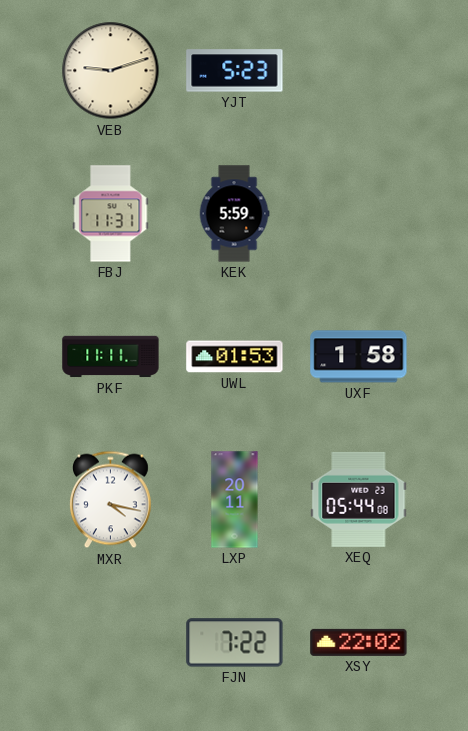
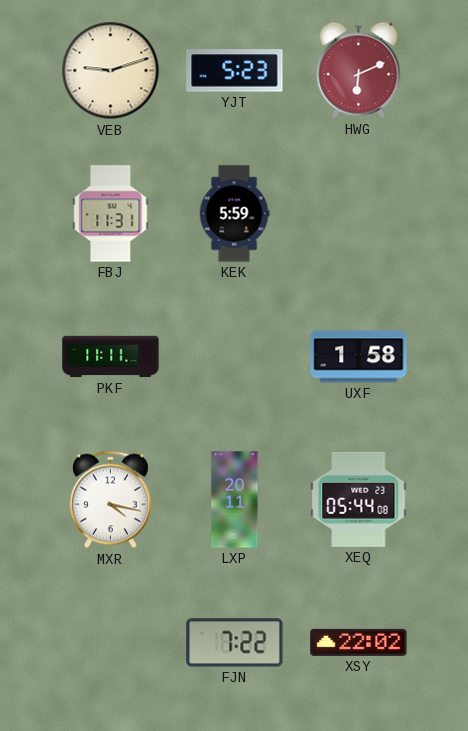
HWG: none -> 6:11 (359, 70)
UWL: 01:53 -> none (235, 357)
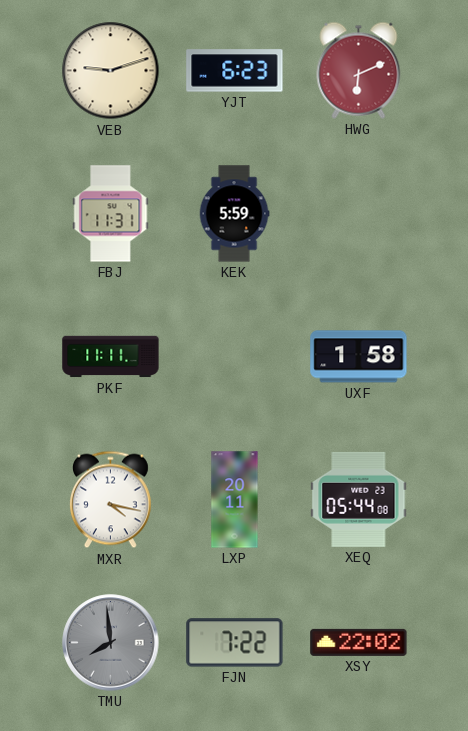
YJT: 5:23 -> 6:23 (235, 71)
TMU: none -> 7:59 (111, 643)
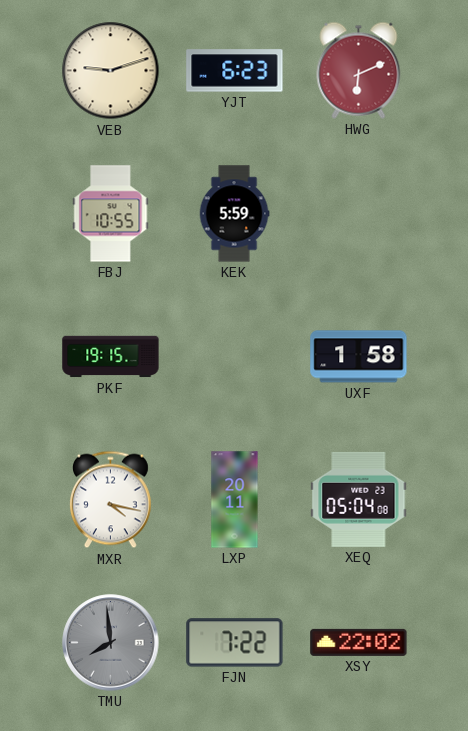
FBJ: 11:31 -> 10:55 (111, 214)
PKF: 11:11 -> 19:15 (111, 357)
XEQ: 05:44 -> 05:04 (359, 499)
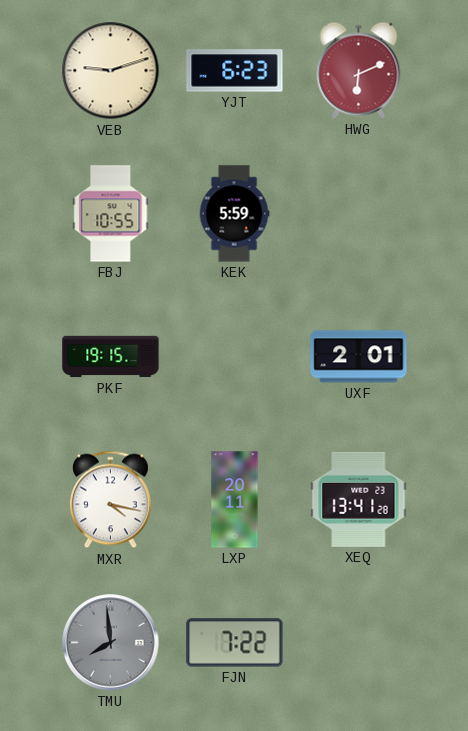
UXF: 1:58 -> 2:01 (359, 357)
XEQ: 05:04 -> 13:41 (359, 499)
XSY: 22:02 -> none (359, 642)
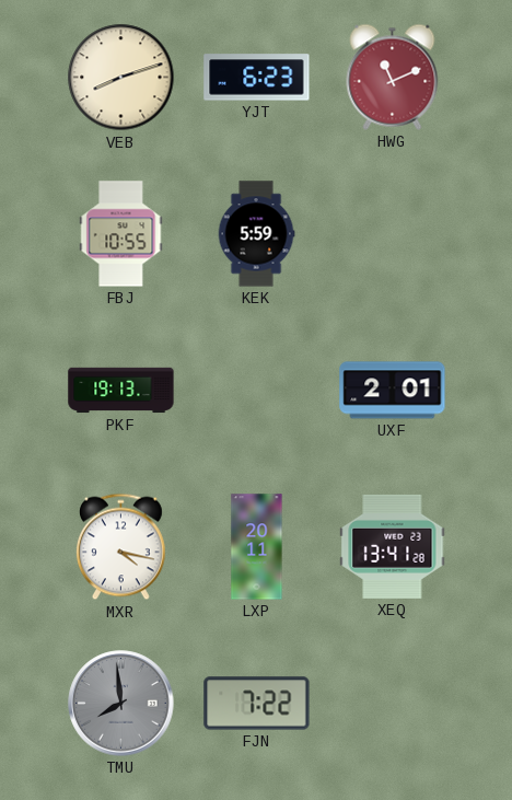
VEB: 9:12 -> 8:12 (121, 78)
HWG: 6:11 -> 11:11 (393, 77)
PKF: 19:15 -> 19:13 (121, 391)
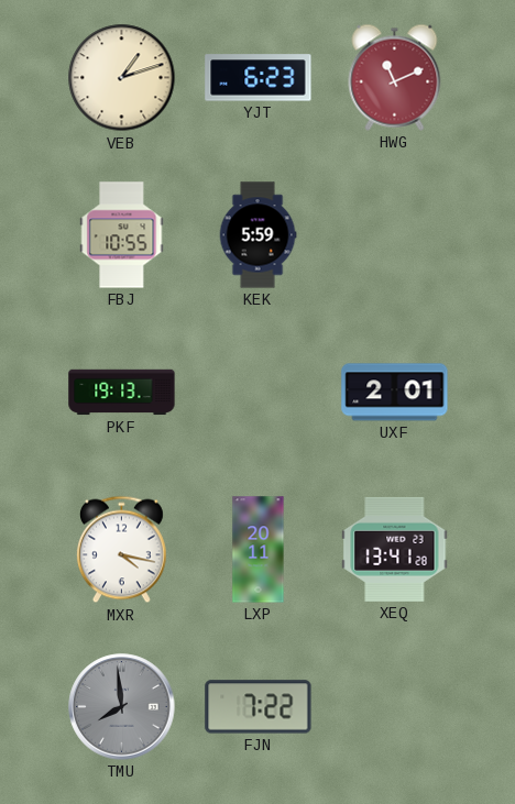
VEB: 8:12 -> 1:12 (122, 78)
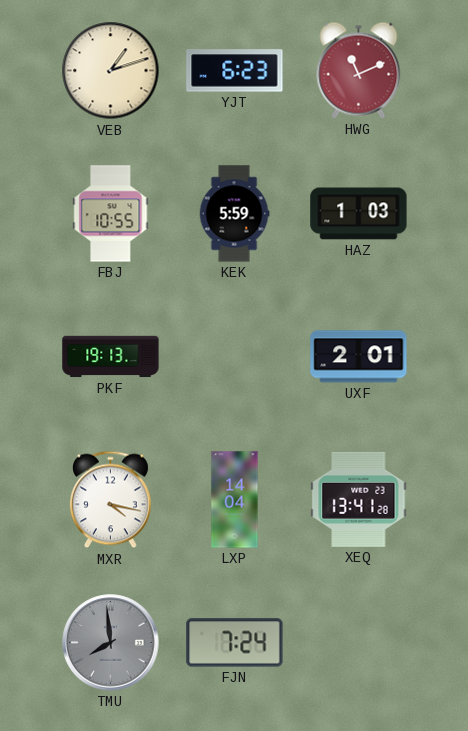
HAZ: none -> 1:03 (359, 214)
LXP: 20:11 -> 14:04 (235, 500)
FJN: 7:22 -> 7:24 (235, 643)
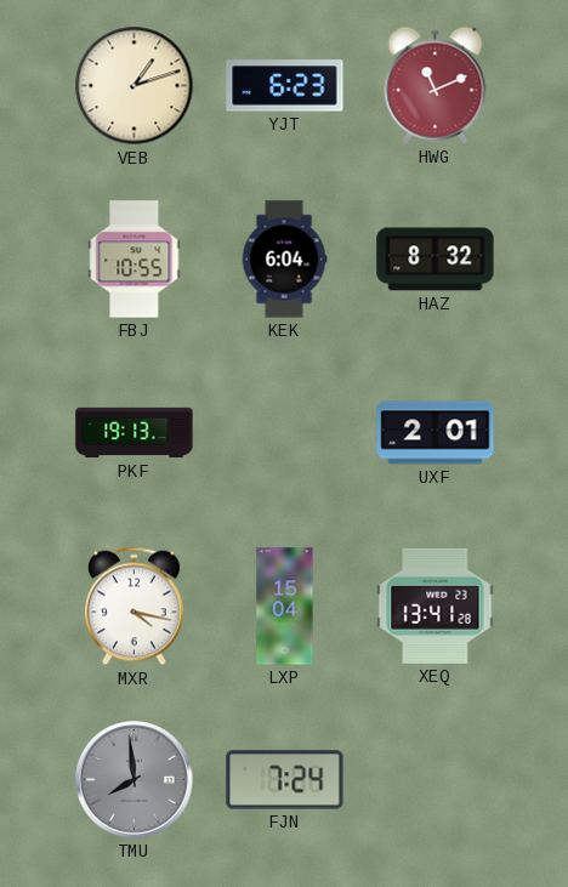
KEK: 5:59 -> 6:04 (284, 260)
HAZ: 1:03 -> 8:32 (436, 260)
LXP: 14:04 -> 15:04 (285, 607)
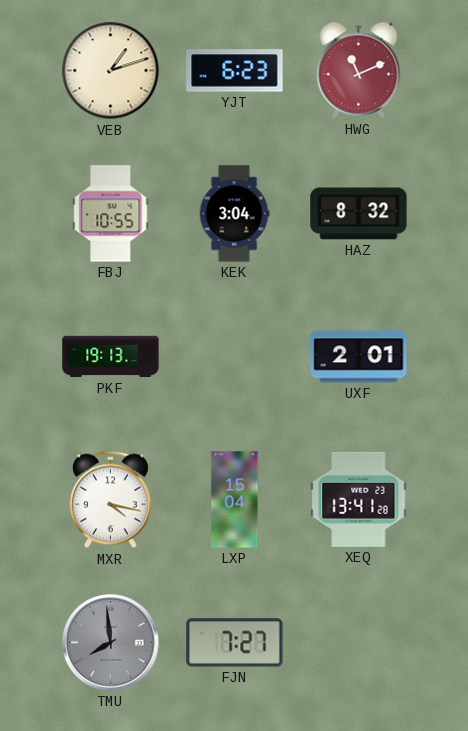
KEK: 6:04 -> 3:04 (234, 214)
FJN: 7:24 -> 7:27 (235, 643)
